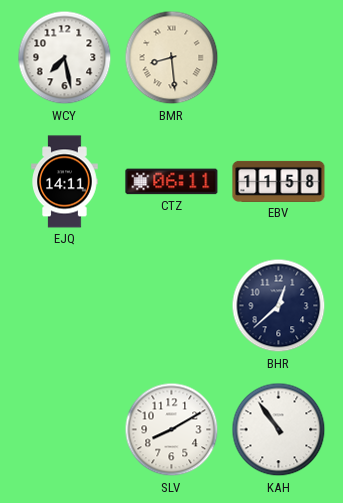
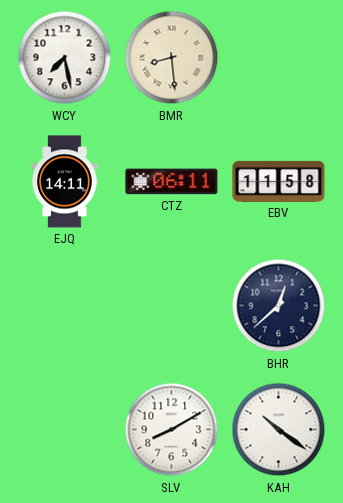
KAH: 10:54 -> 10:21 (279, 430)
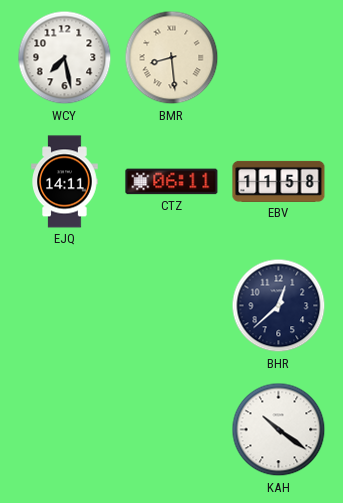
SLV: 8:10 -> none (172, 430)
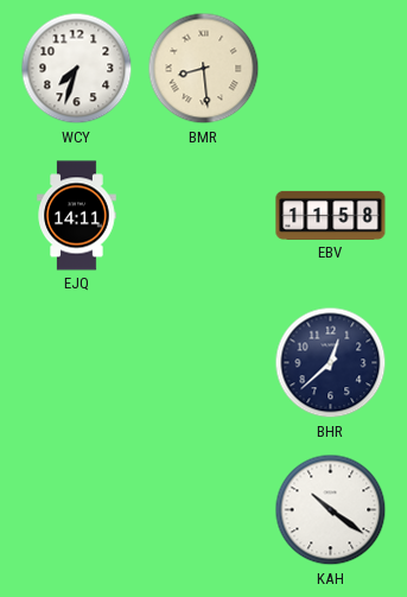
WCY: 7:28 -> 7:33 (77, 69)
CTZ: 06:11 -> none (172, 182)
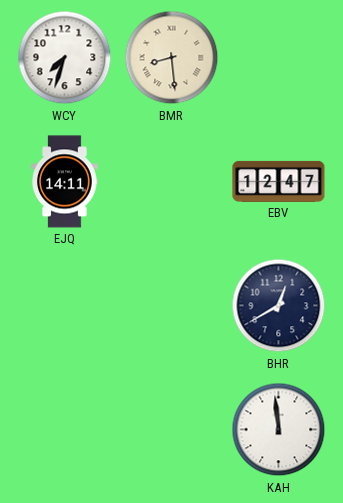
EBV: 11:58 -> 12:47 (279, 181)
BHR: 12:38 -> 12:40 (279, 306)
KAH: 10:21 -> 11:59 (279, 430)
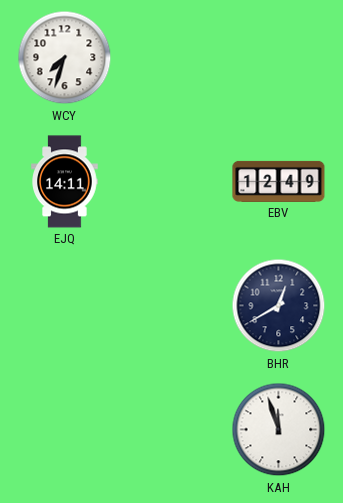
BMR: 8:29 -> none (172, 58)
EBV: 12:47 -> 12:49 (279, 181)
KAH: 11:59 -> 11:57 (279, 430)
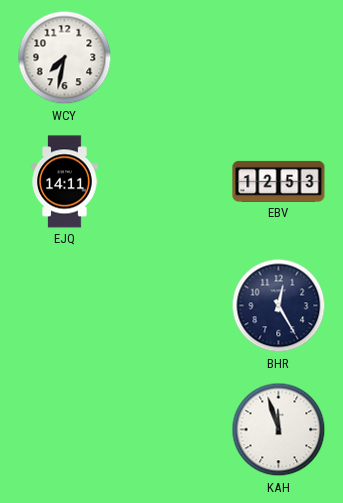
WCY: 7:33 -> 7:32 (65, 58)
EBV: 12:49 -> 12:53 (279, 181)
BHR: 12:40 -> 12:25 (279, 306)
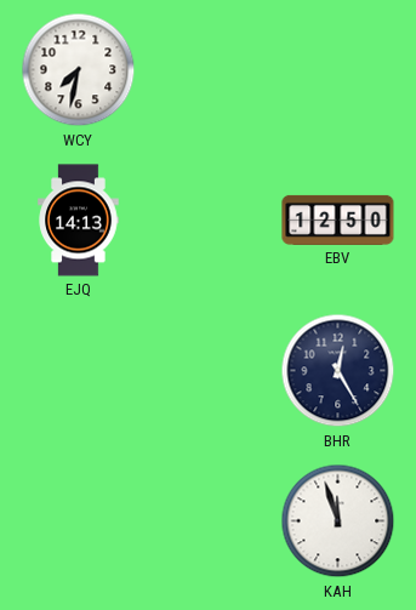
EJQ: 14:11 -> 14:13 (79, 221)
EBV: 12:53 -> 12:50 (338, 220)
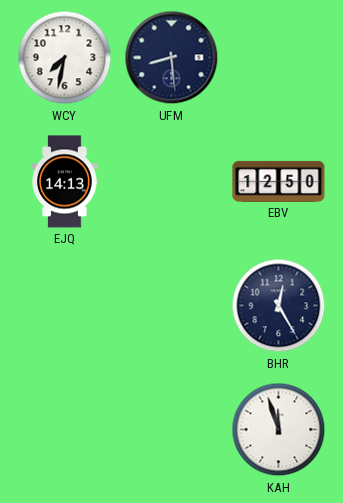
UFM: none -> 8:29 (172, 58)
